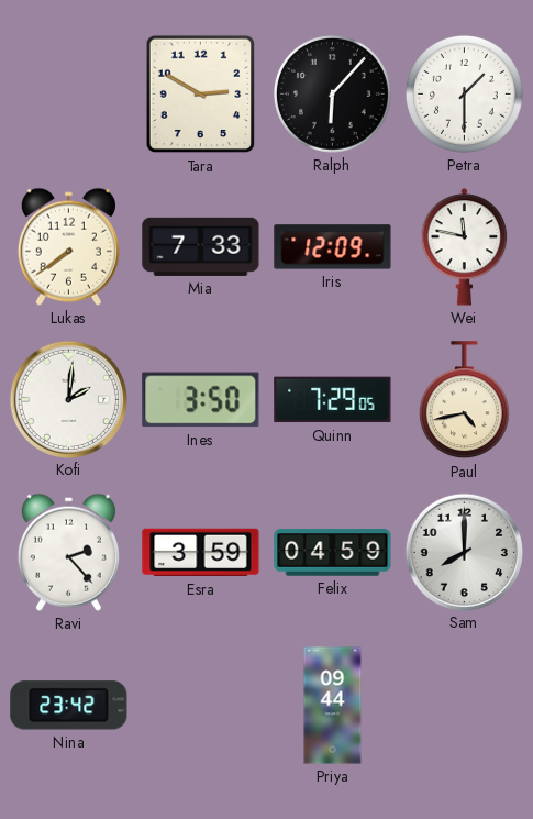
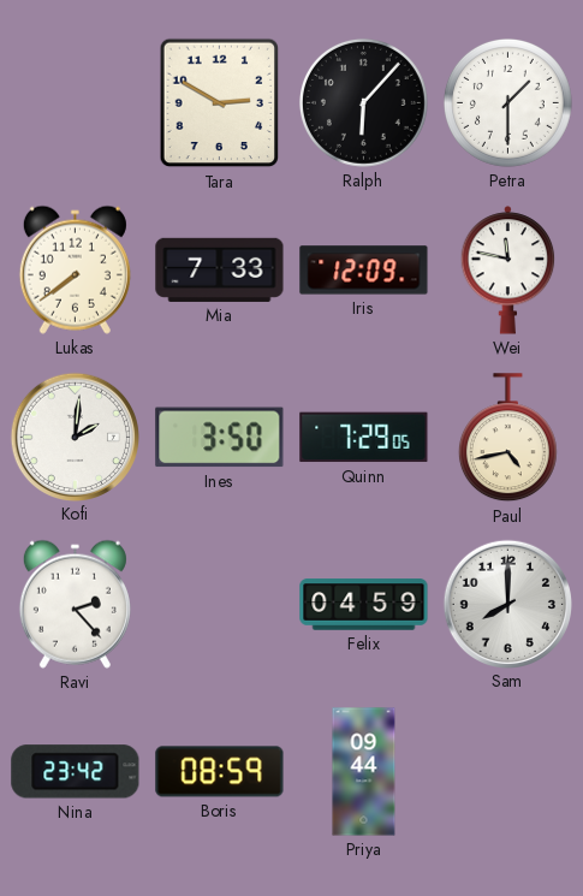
Esra: 3:59 -> none (201, 553)
Boris: none -> 08:59 (220, 772)
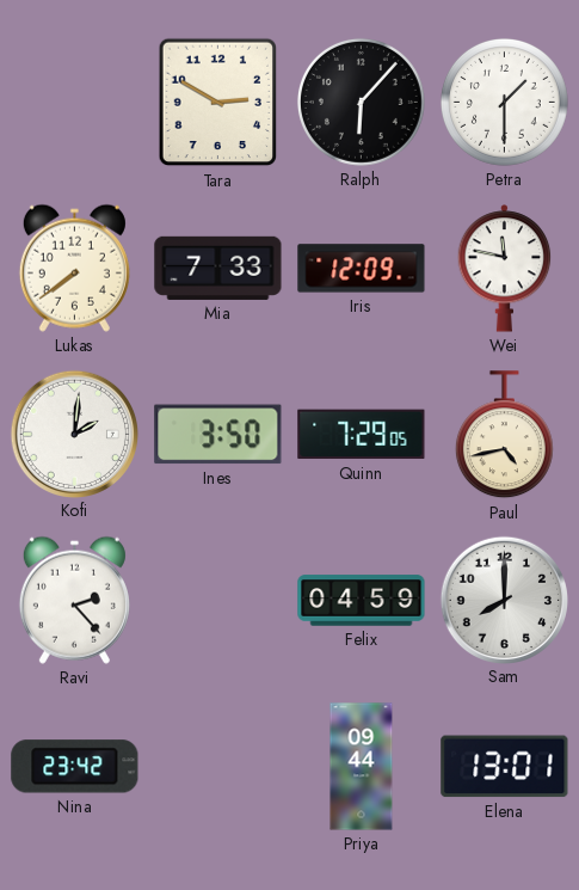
Boris: 08:59 -> none (220, 772)
Elena: none -> 13:01 (505, 767)
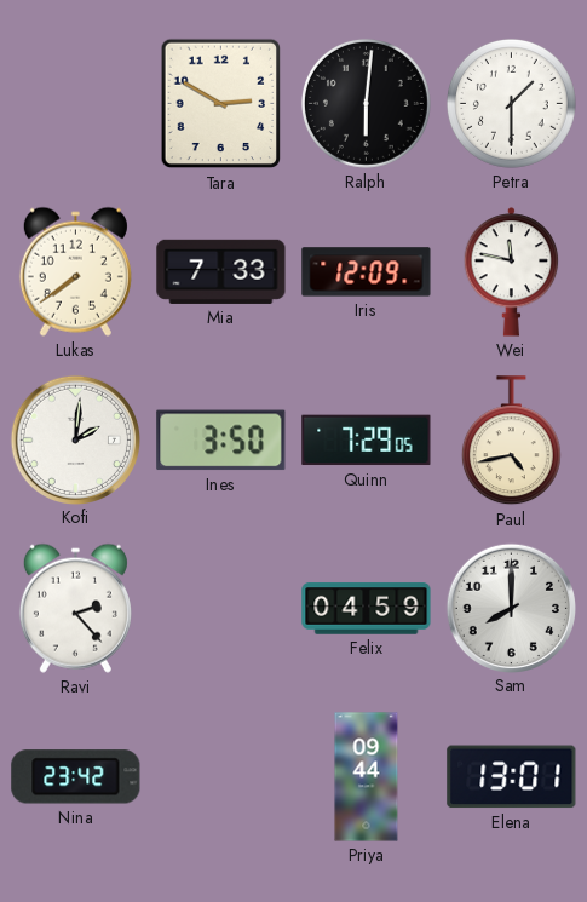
Ralph: 6:07 -> 6:01 (366, 103)
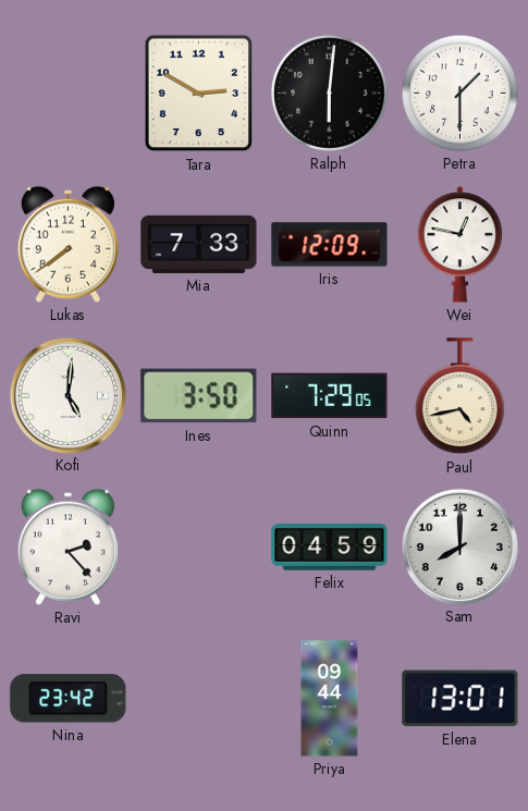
Wei: 11:47 -> 12:47 (461, 245)
Kofi: 2:01 -> 5:01 (67, 395)
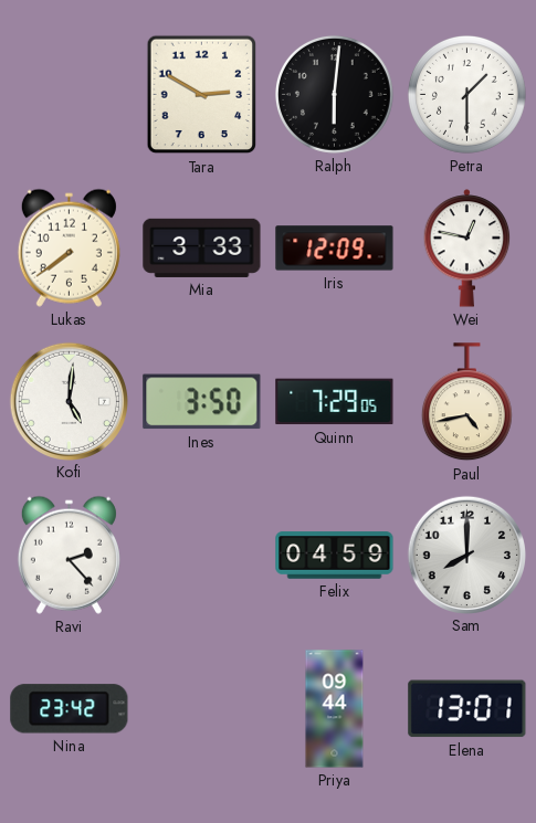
Mia: 7:33 -> 3:33 (202, 247)
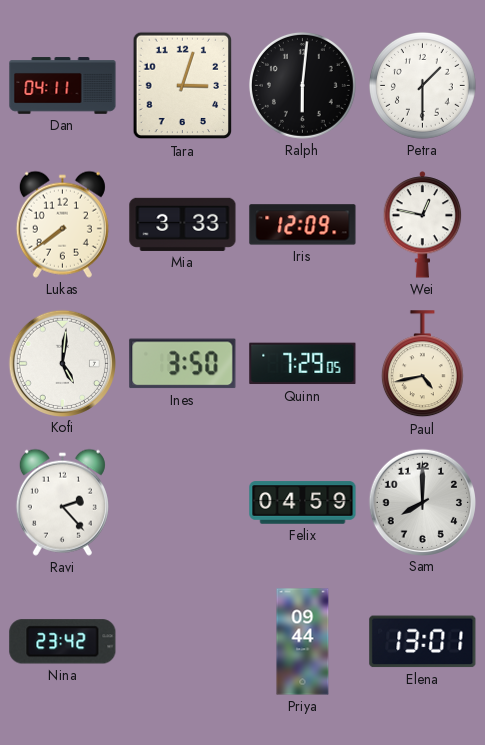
Dan: none -> 04:11 (63, 86)
Tara: 2:50 -> 3:03 (183, 86)
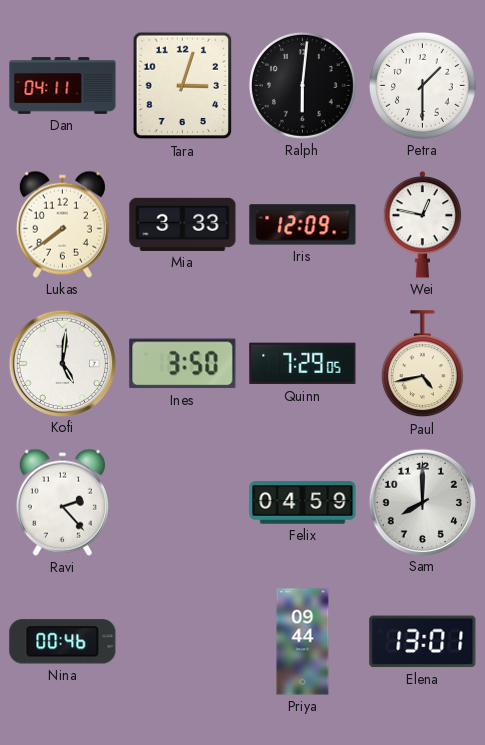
Nina: 23:42 -> 00:46 (63, 642)
